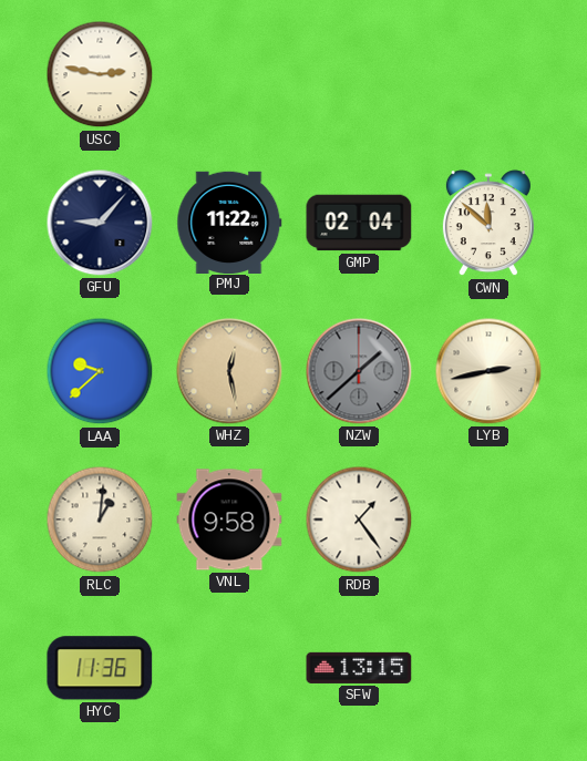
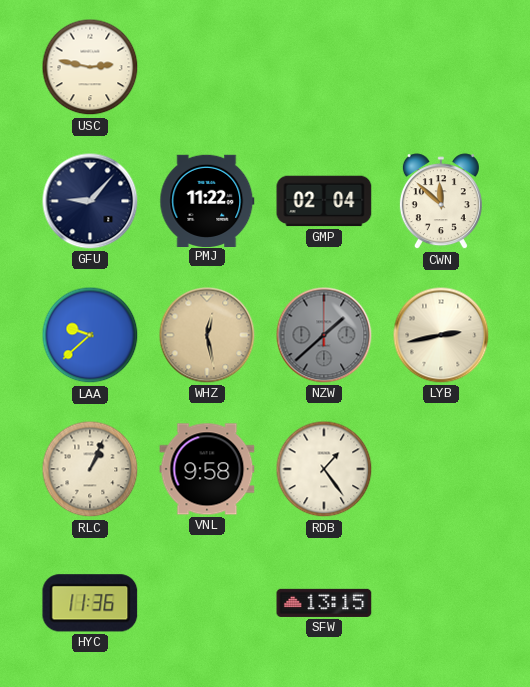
RLC: 1:01 -> 1:04 (90, 469)
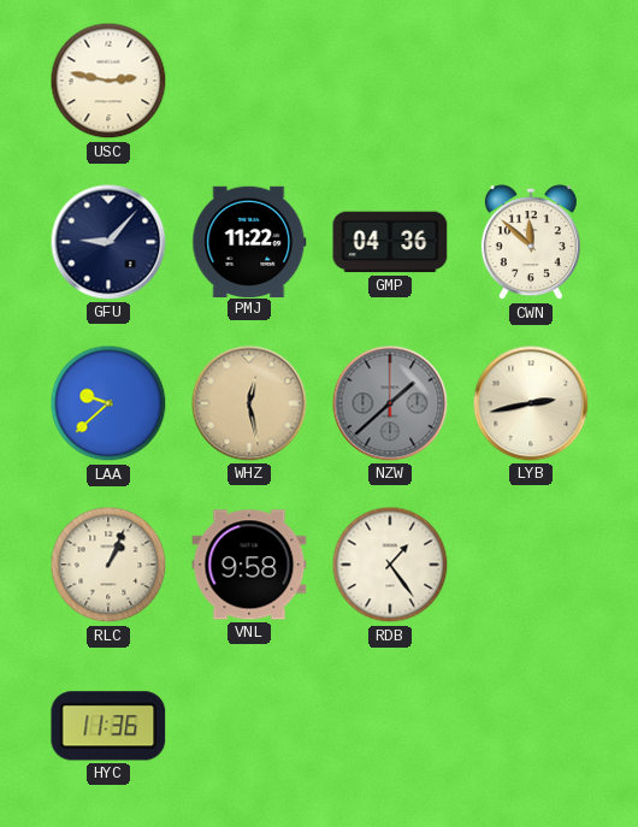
GMP: 02:04 -> 04:36 (390, 242)
SFW: 13:15 -> none (324, 603)
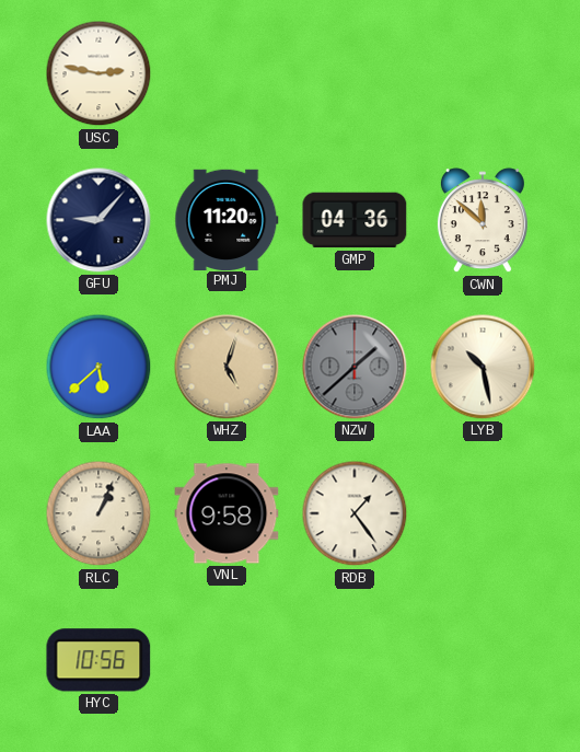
PMJ: 11:22 -> 11:20 (227, 219)
LAA: 9:38 -> 5:38 (98, 367)
WHZ: 12:28 -> 5:03 (227, 367)
LYB: 2:43 -> 10:28 (483, 367)
HYC: 11:36 -> 10:56 (98, 660)
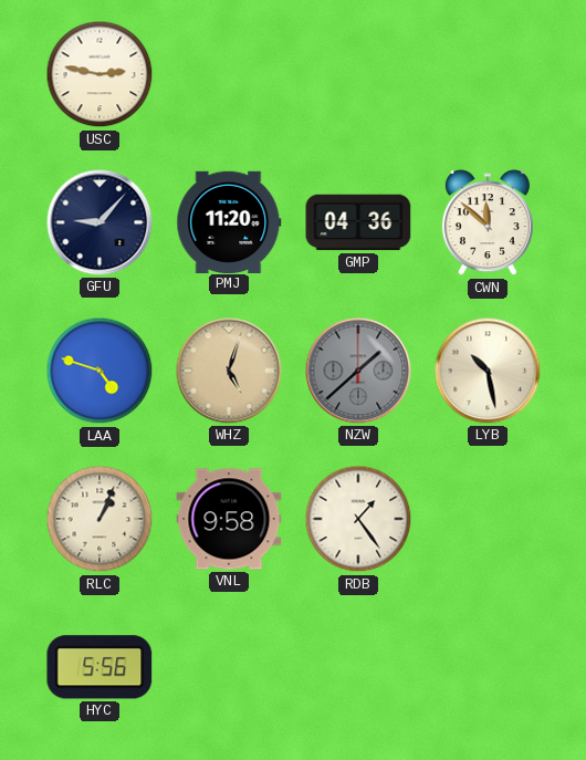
LAA: 5:38 -> 4:48 (100, 371)
HYC: 10:56 -> 5:56 (100, 667)
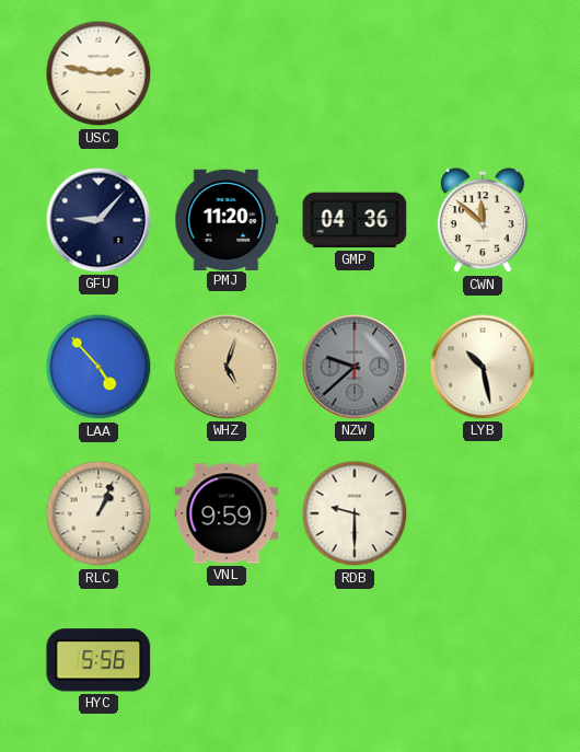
LAA: 4:48 -> 4:53 (98, 367)
NZW: 1:38 -> 9:38 (355, 367)
VNL: 9:58 -> 9:59 (227, 513)
RDB: 1:24 -> 9:30 (355, 513)
